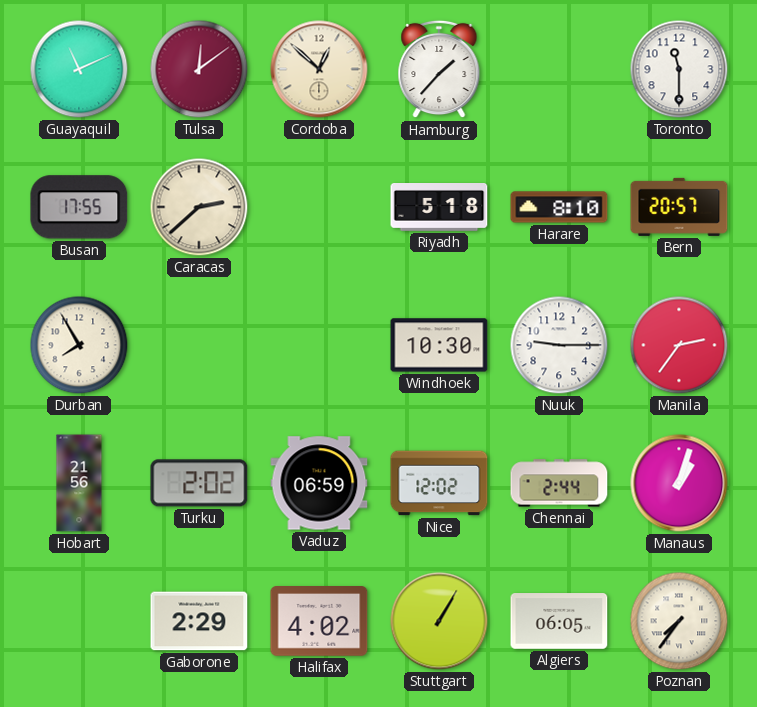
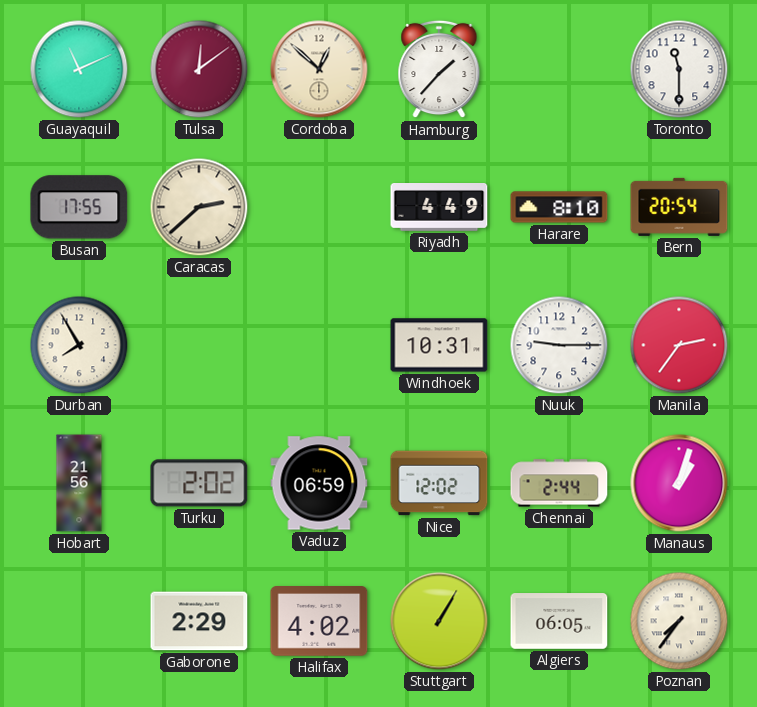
Riyadh: 5:18 -> 4:49 (439, 208)
Bern: 20:57 -> 20:54 (679, 207)
Windhoek: 10:30 -> 10:31 (439, 345)
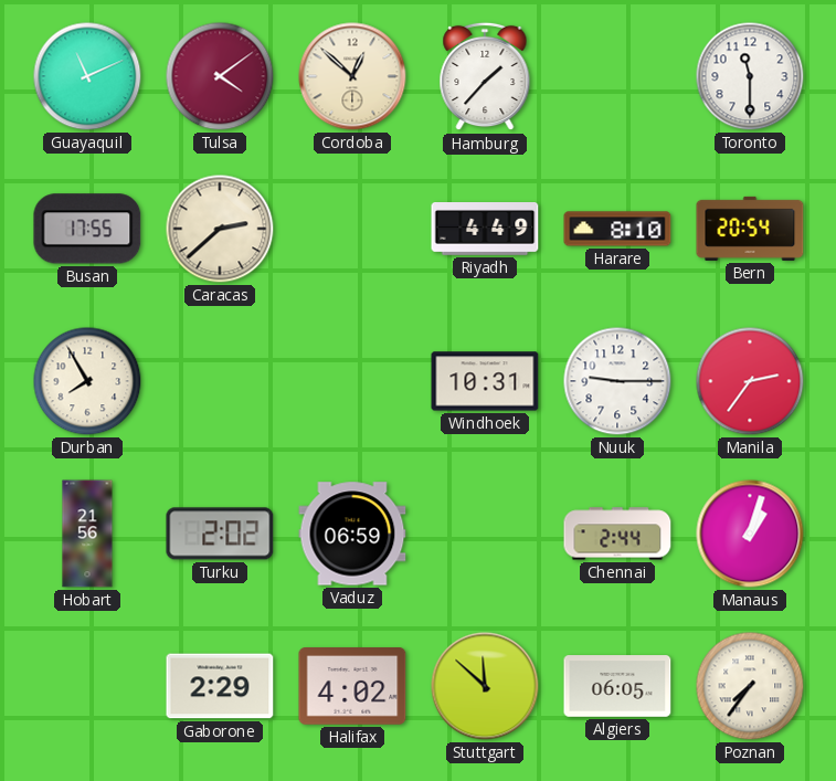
Tulsa: 12:09 -> 4:09 (220, 76)
Nice: 12:02 -> none (439, 483)
Stuttgart: 1:05 -> 11:52 (485, 686)
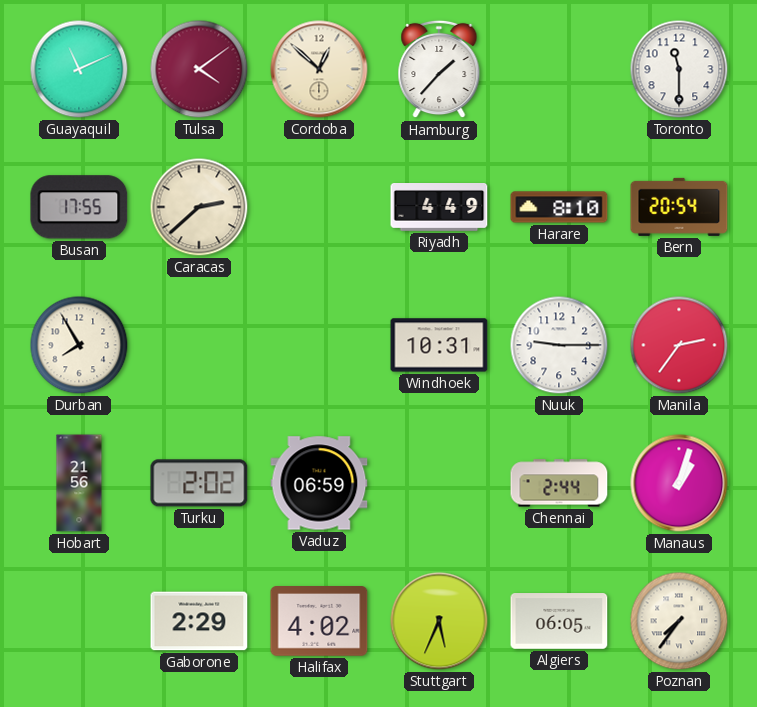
Stuttgart: 11:52 -> 5:34 (439, 621)
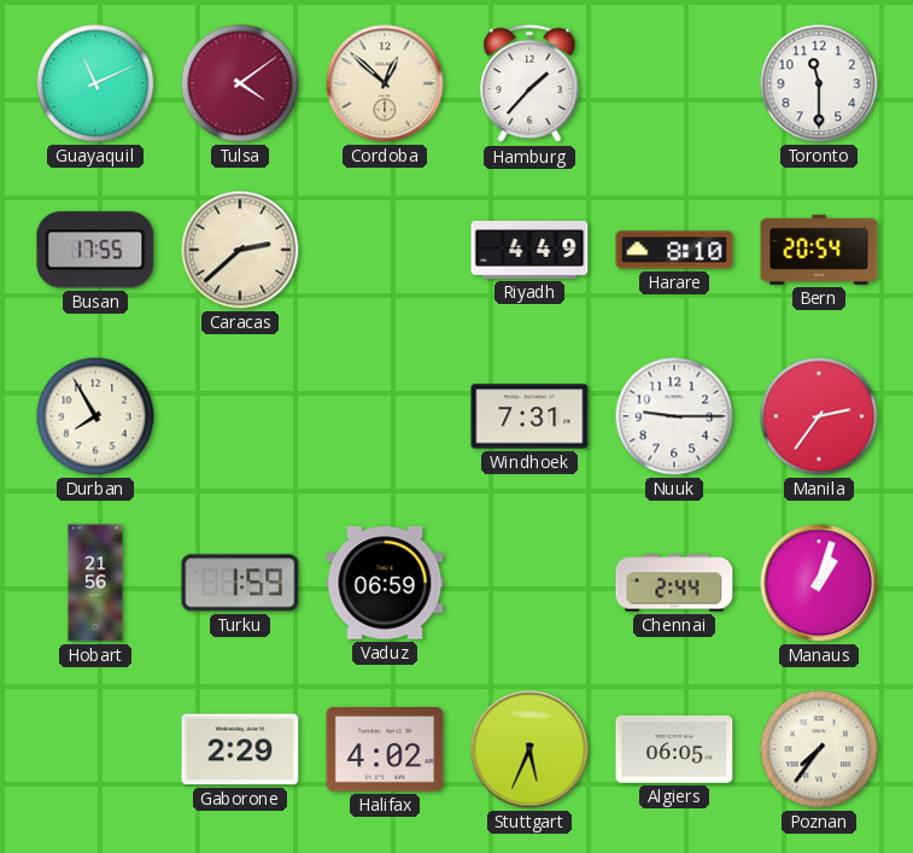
Windhoek: 10:31 -> 7:31 (529, 416)
Turku: 2:02 -> 1:59 (240, 583)
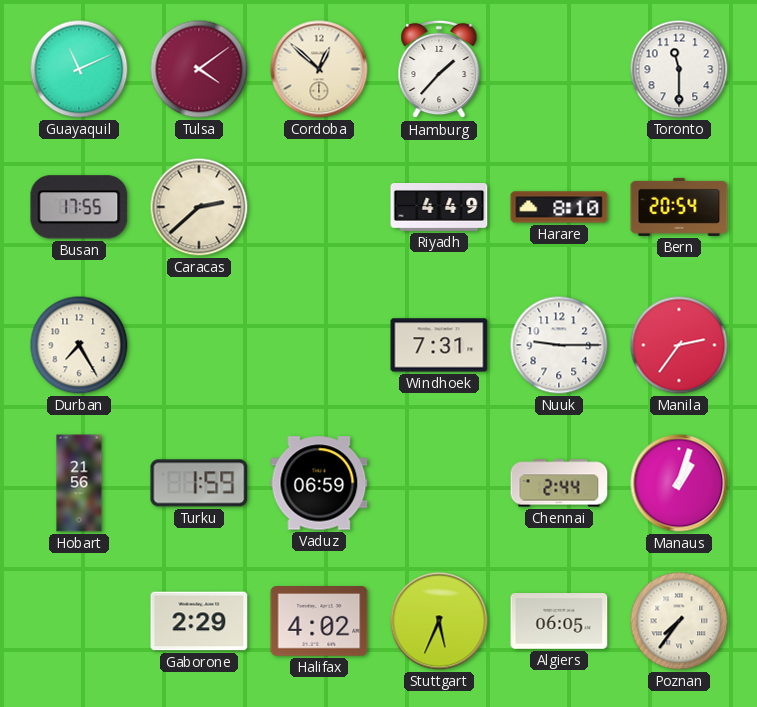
Durban: 7:55 -> 7:25 (79, 345)
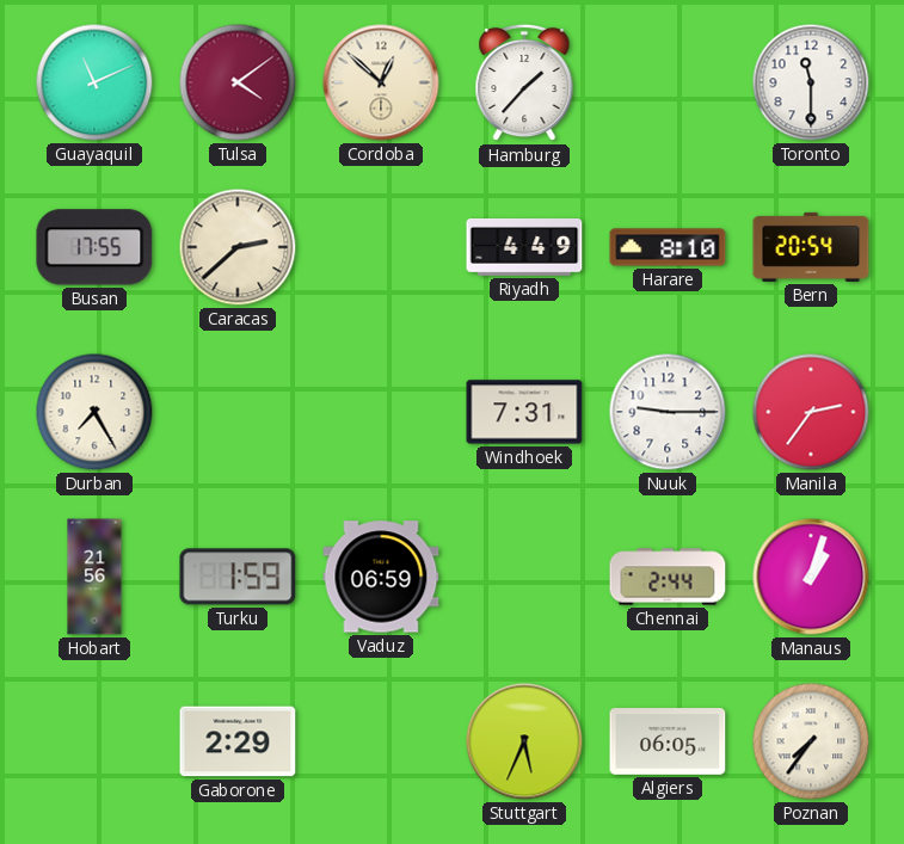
Halifax: 4:02 -> none (319, 622)
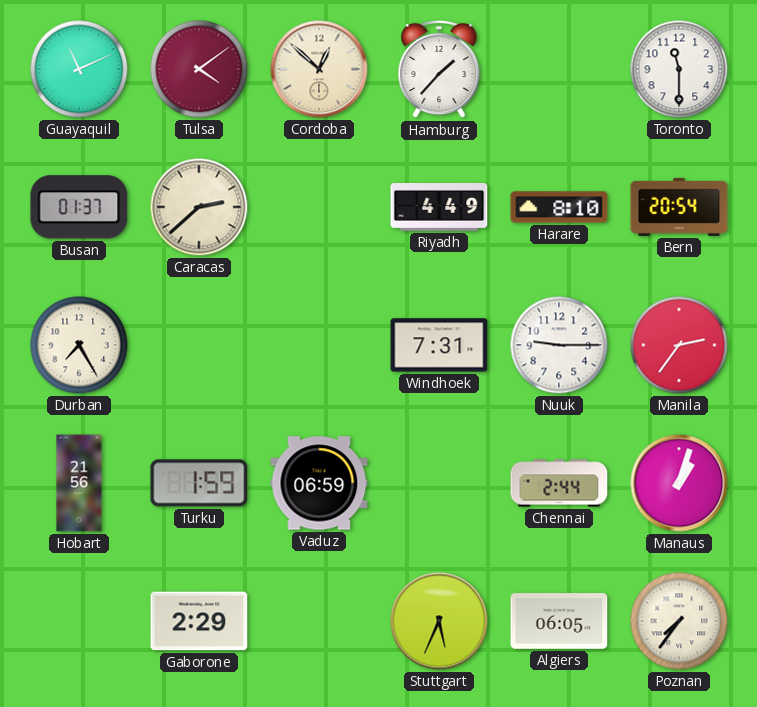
Busan: 17:55 -> 01:37 (79, 207)
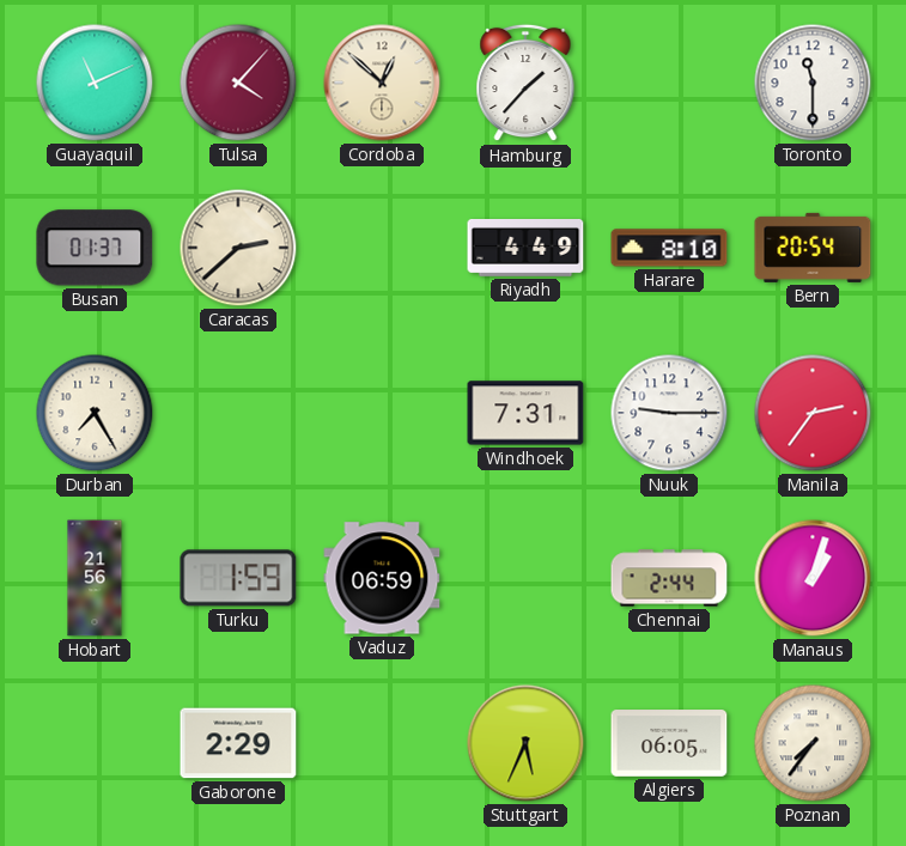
Tulsa: 4:09 -> 4:07 (238, 83)
